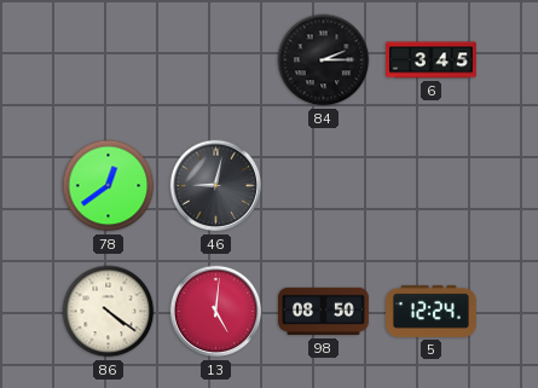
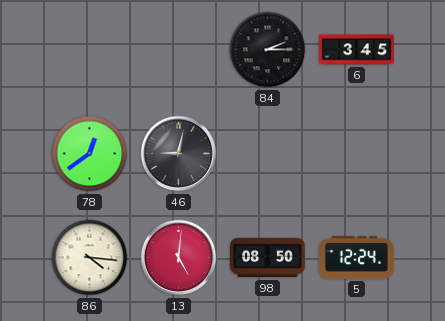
86: 4:21 -> 4:16 (90, 258)
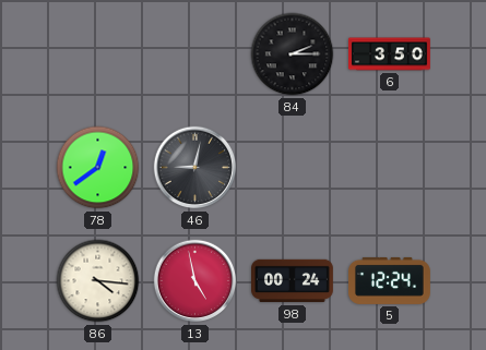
6: 3:45 -> 3:50 (390, 55)
13: 5:01 -> 4:58 (195, 281)
98: 08:50 -> 00:24 (293, 281)
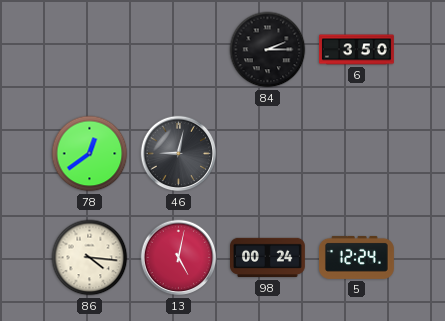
13: 4:58 -> 5:02 (179, 258)
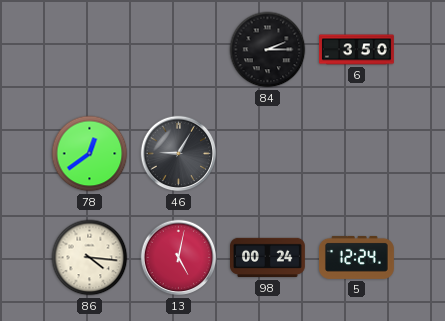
46: 9:02 -> 9:05 (179, 154)
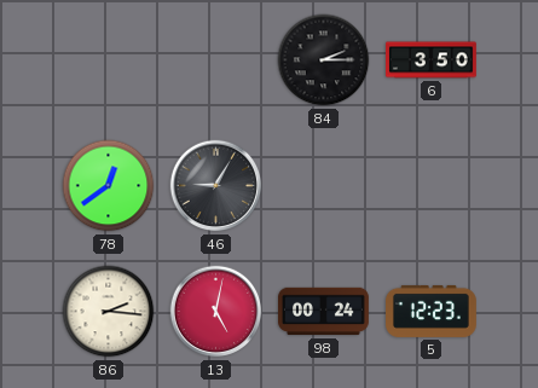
86: 4:16 -> 2:16 (109, 312)
5: 12:24 -> 12:23 (432, 311)
